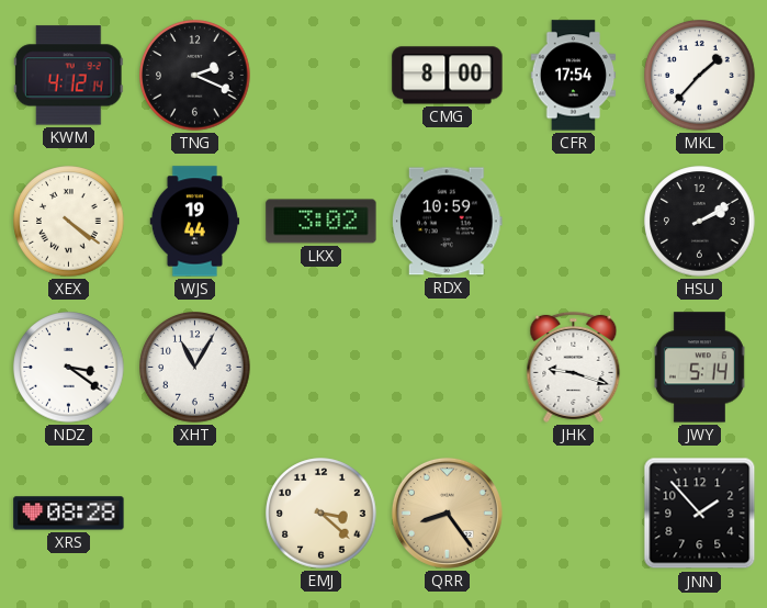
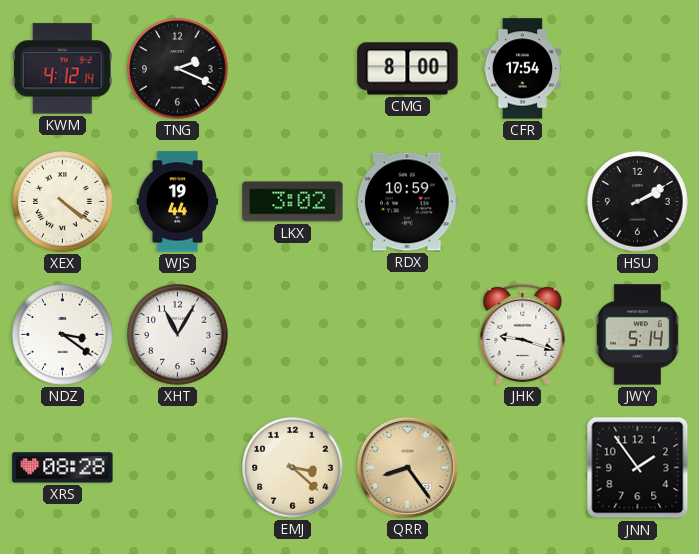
MKL: 1:37 -> none (700, 76)
JNN: 1:53 -> 1:54 (638, 468)
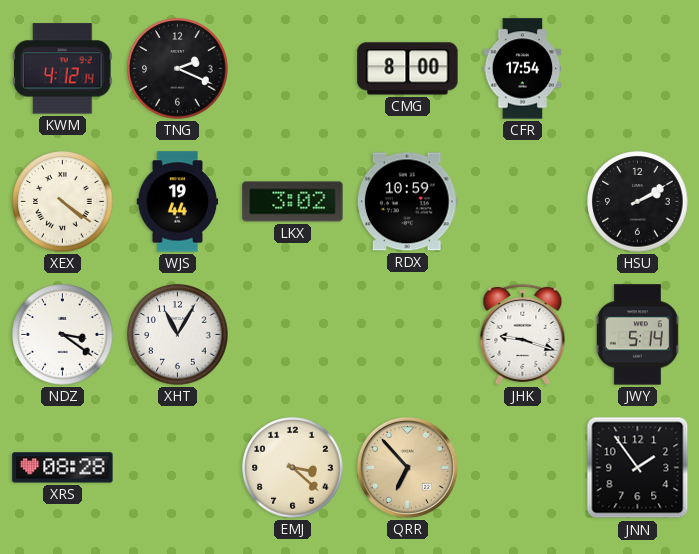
QRR: 8:24 -> 6:53 (407, 467)
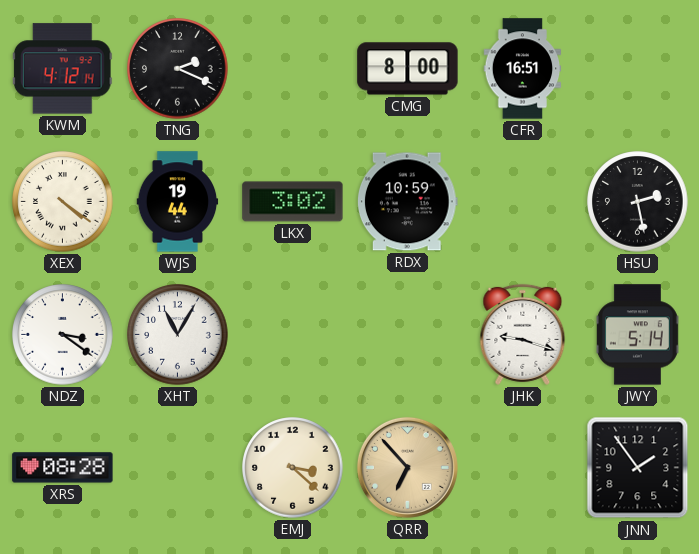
CFR: 17:54 -> 16:51 (523, 69)
HSU: 2:10 -> 2:28 (638, 202)
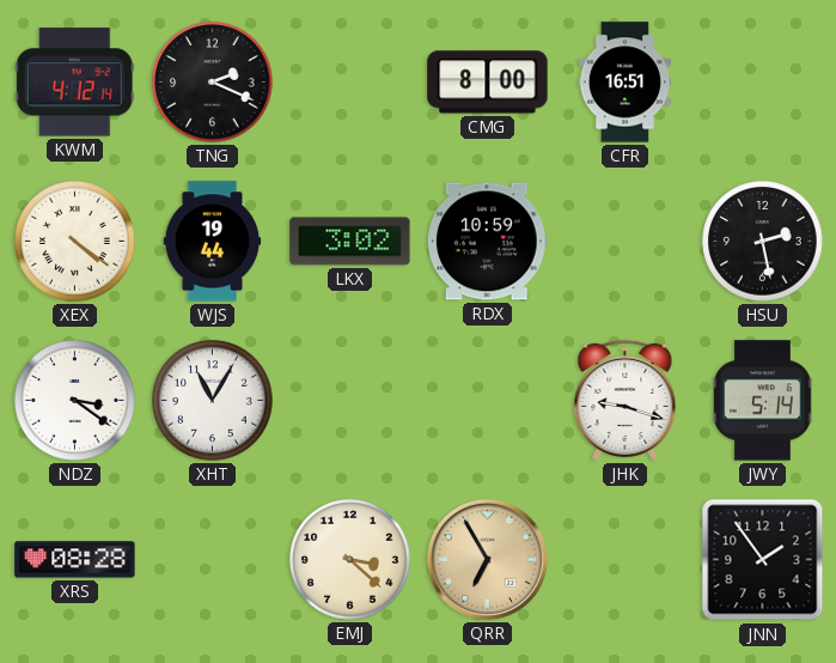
QRR: 6:53 -> 6:55 (487, 559)
